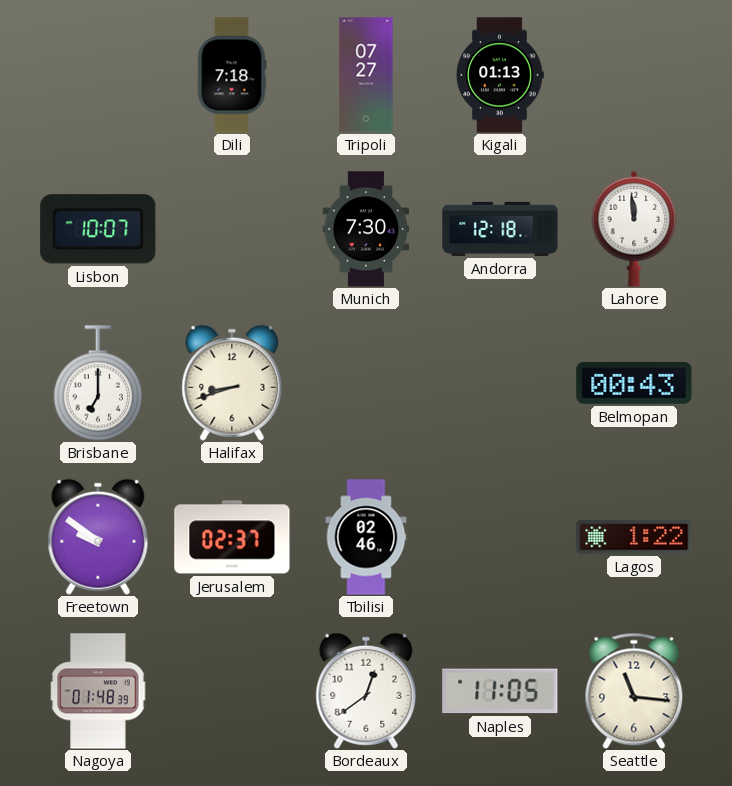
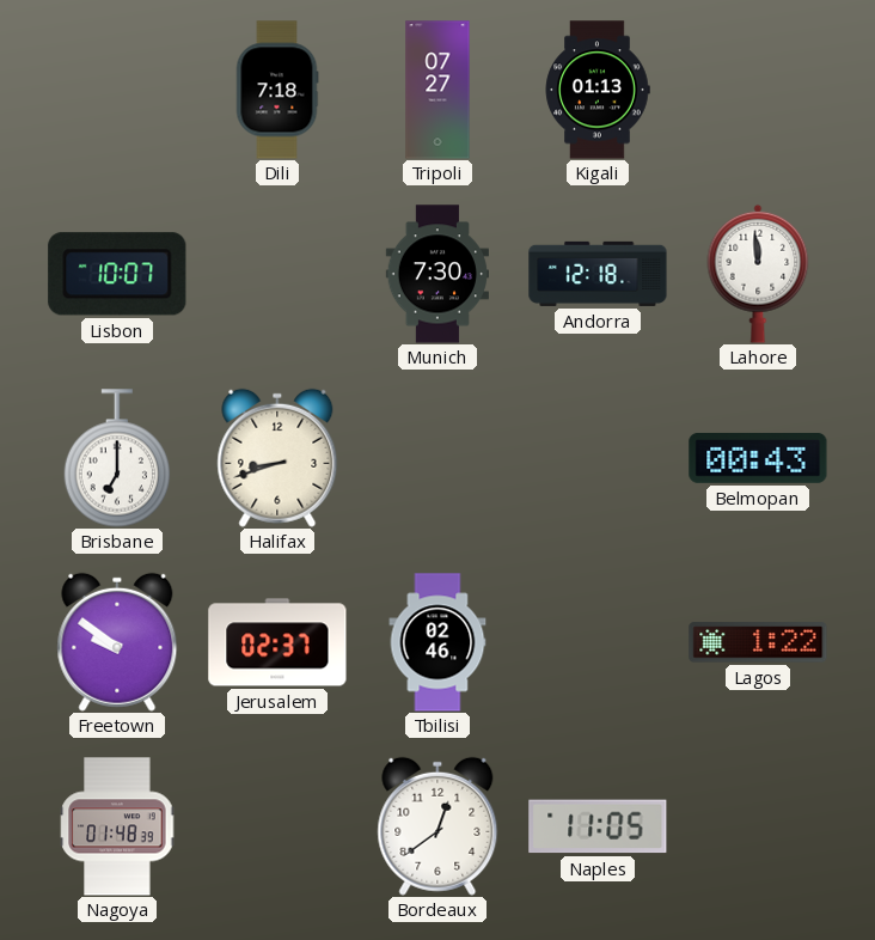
Seattle: 11:16 -> none (634, 691)
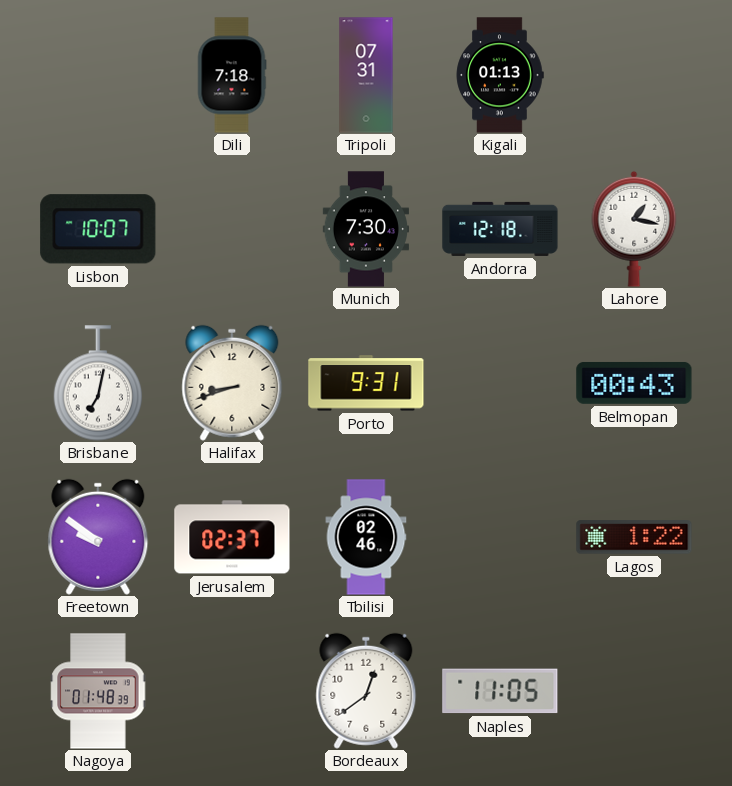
Tripoli: 07:27 -> 07:31 (366, 75)
Lahore: 11:59 -> 1:17 (634, 229)
Brisbane: 7:00 -> 7:02 (98, 383)
Porto: none -> 9:31 (366, 383)
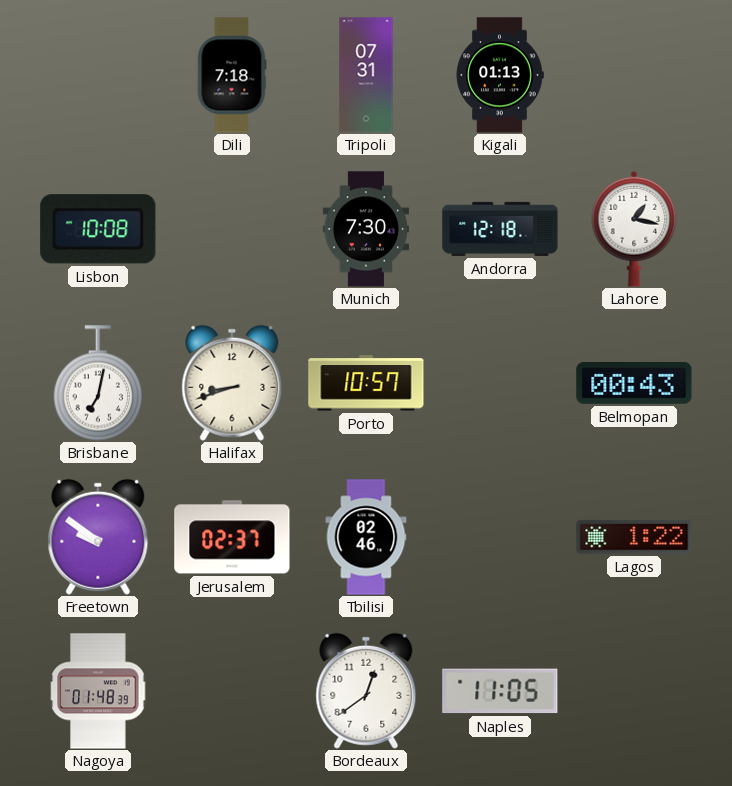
Lisbon: 10:07 -> 10:08 (98, 229)
Porto: 9:31 -> 10:57 (366, 383)
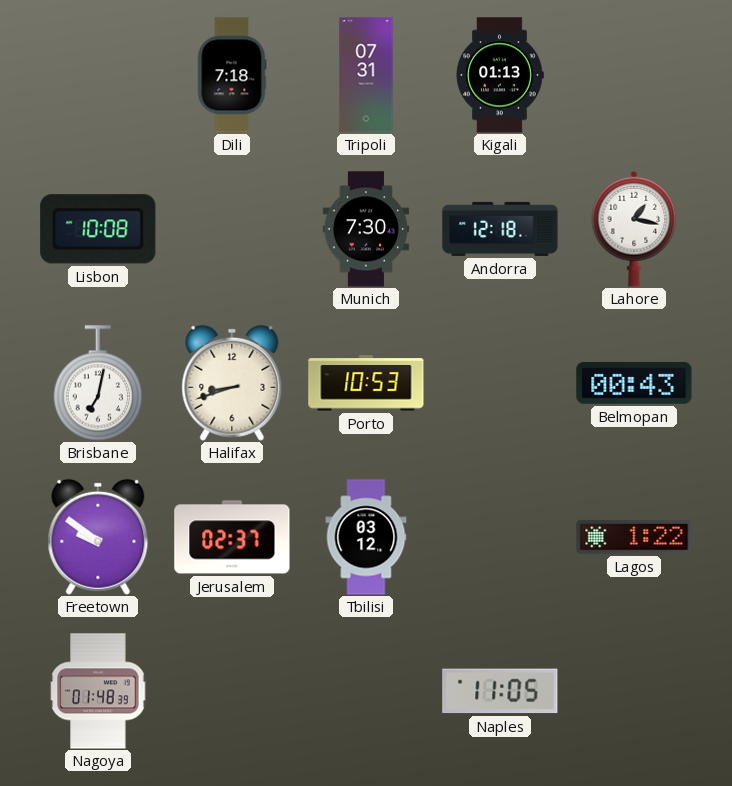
Porto: 10:57 -> 10:53 (366, 383)
Tbilisi: 02:46 -> 03:12 (366, 537)
Bordeaux: 12:39 -> none (366, 691)
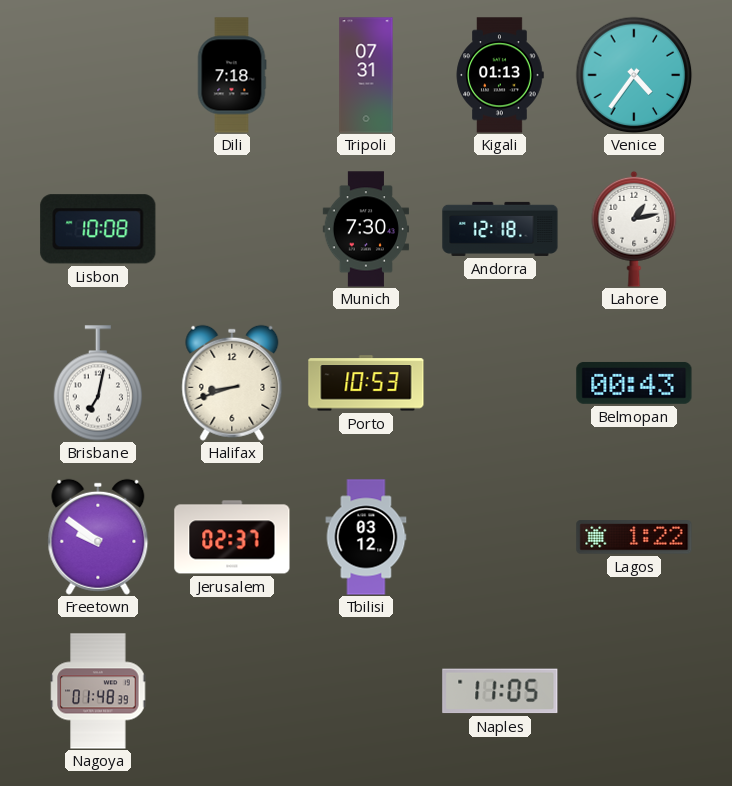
Venice: none -> 4:36 (634, 75)
Lahore: 1:17 -> 1:13 (634, 229)
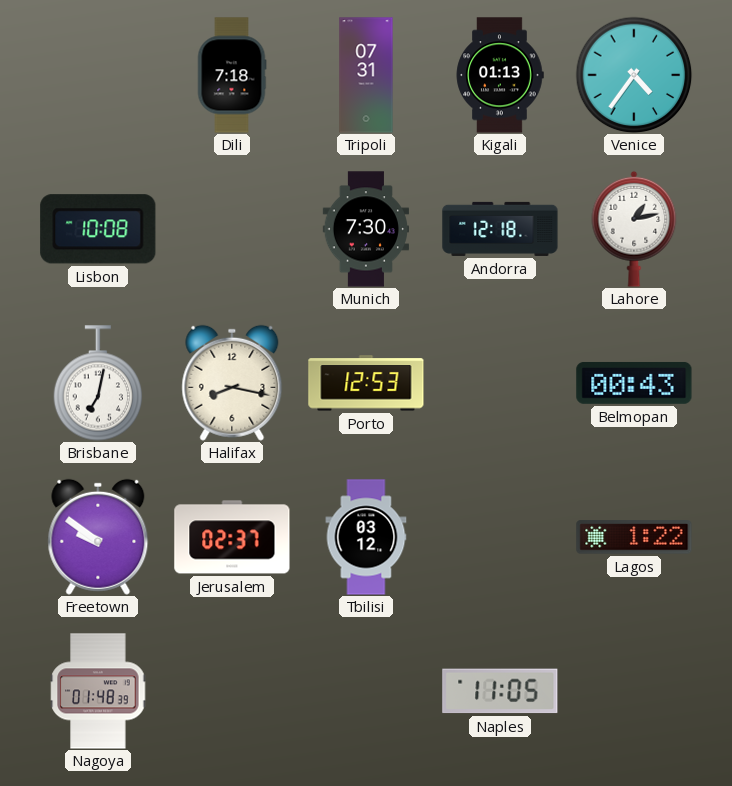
Halifax: 8:42 -> 8:17 (232, 383)
Porto: 10:53 -> 12:53 (366, 383)
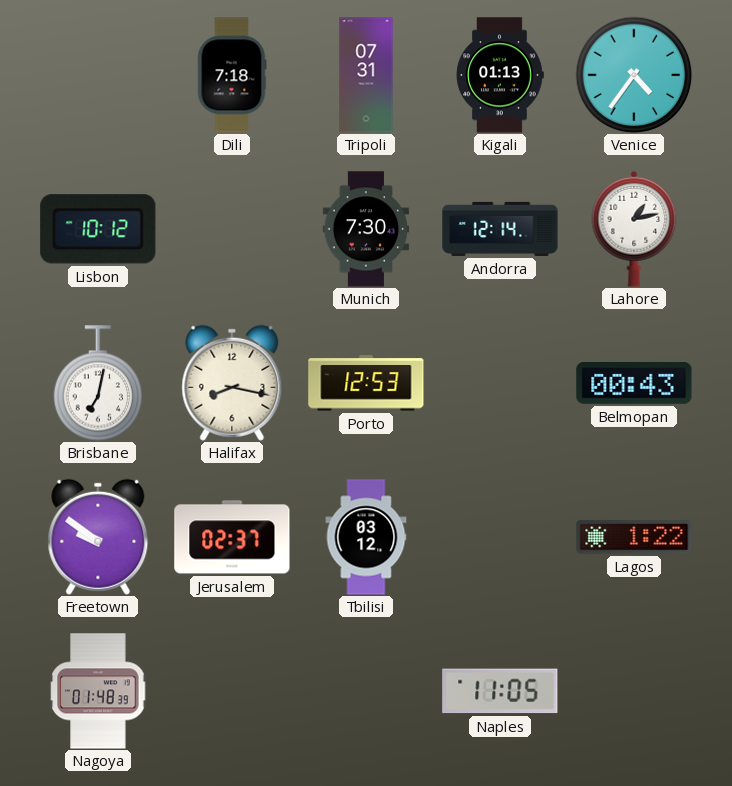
Lisbon: 10:08 -> 10:12 (98, 229)
Andorra: 12:18 -> 12:14 (500, 229)
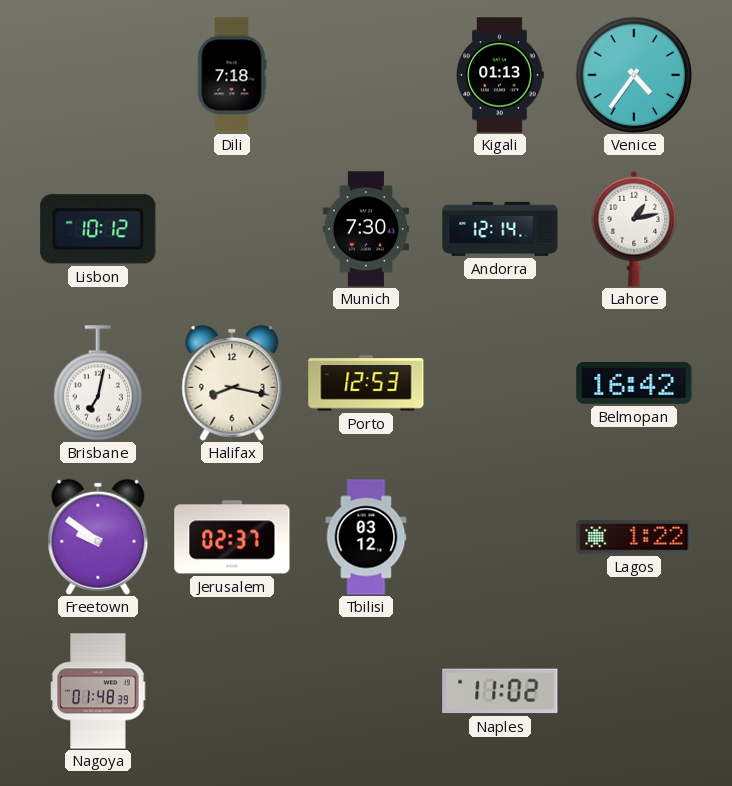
Tripoli: 07:31 -> none (366, 75)
Belmopan: 00:43 -> 16:42 (634, 383)
Naples: 11:05 -> 11:02 (500, 691)
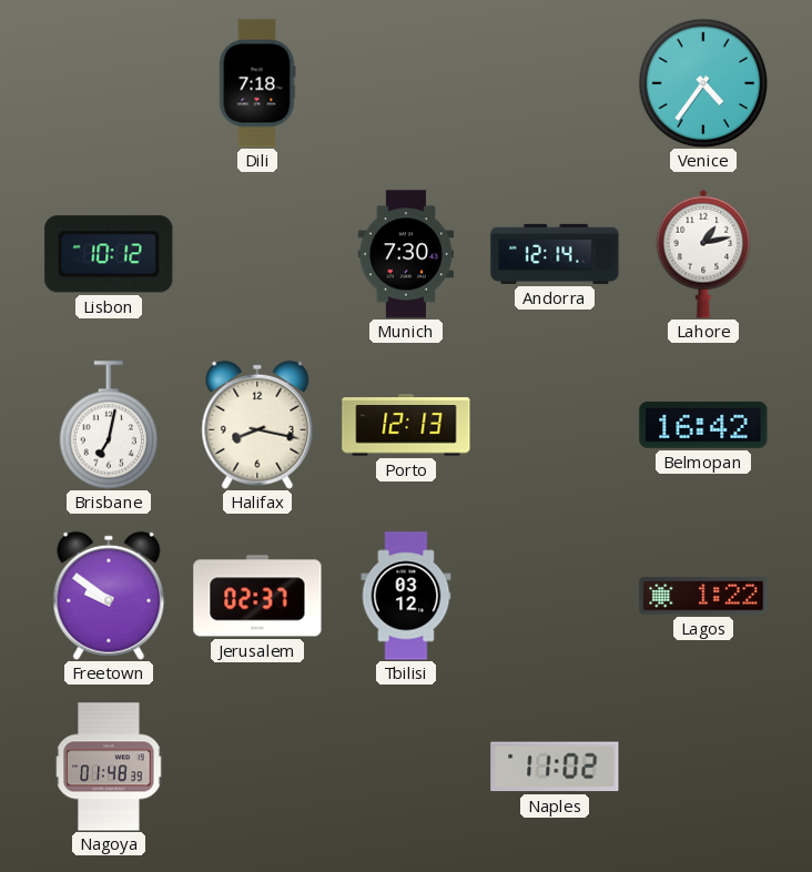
Kigali: 01:13 -> none (500, 75)
Porto: 12:53 -> 12:13 (406, 425)
